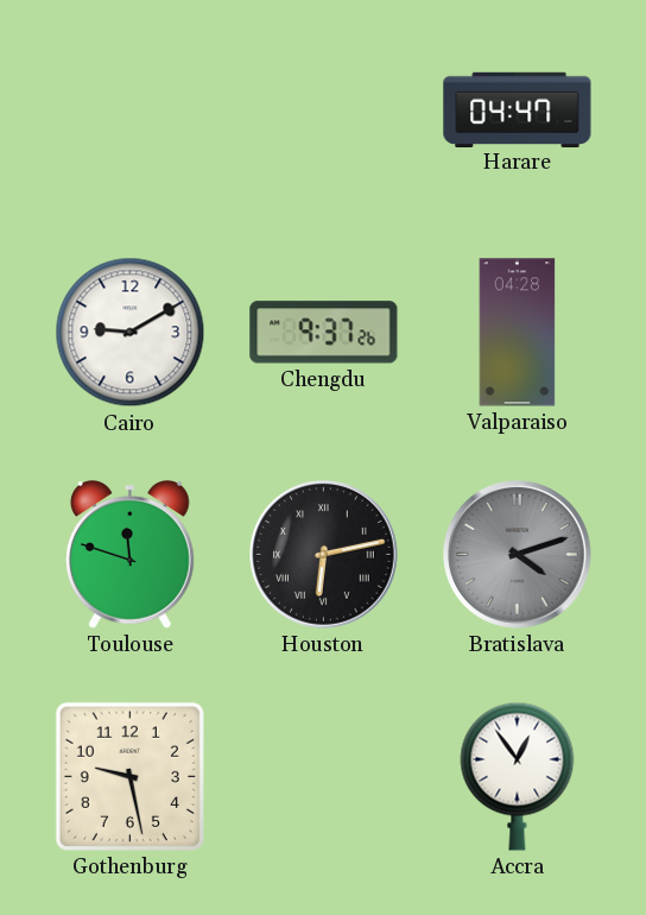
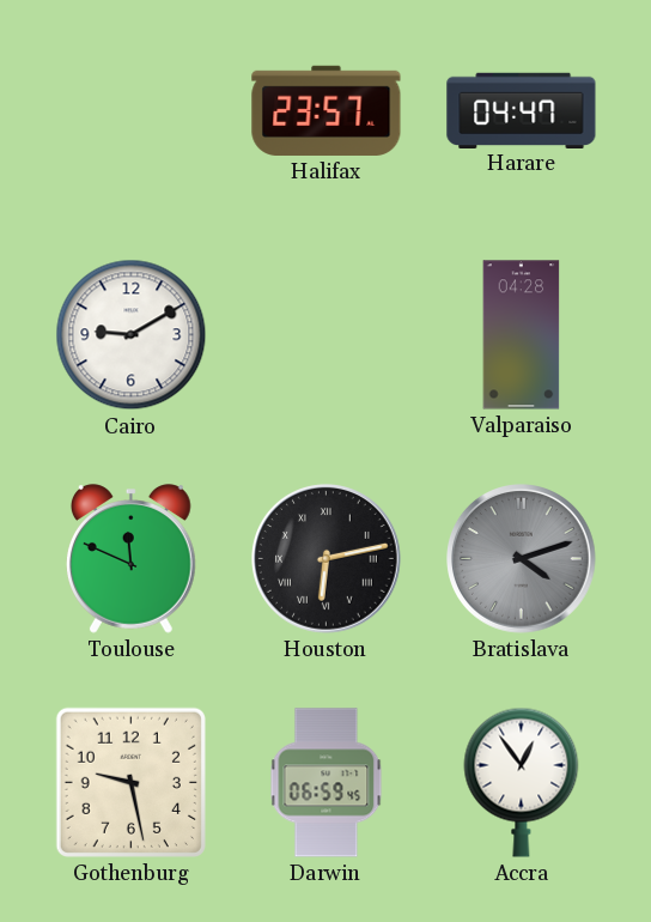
Halifax: none -> 23:57 (327, 110)
Chengdu: 9:37 -> none (324, 333)
Toulouse: 11:48 -> 11:49 (130, 559)
Darwin: none -> 06:59 (327, 783)
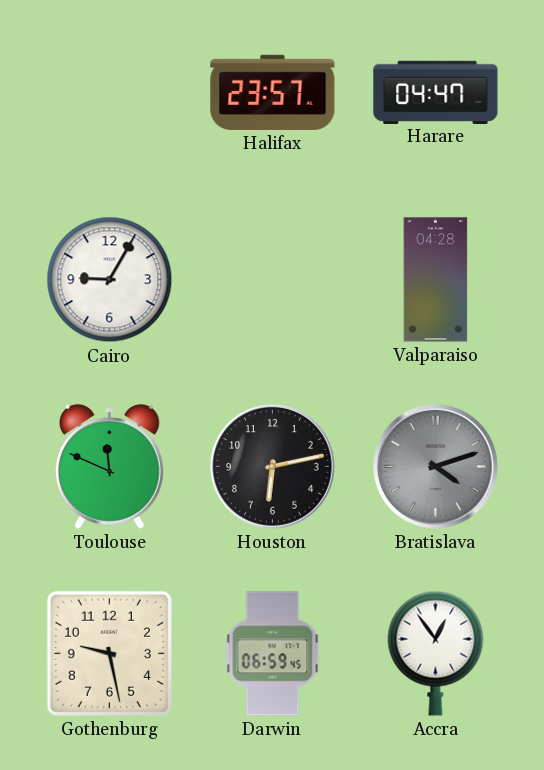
Cairo: 9:10 -> 9:05 (110, 280)
Houston numerals: Roman -> Arabic (273, 467)
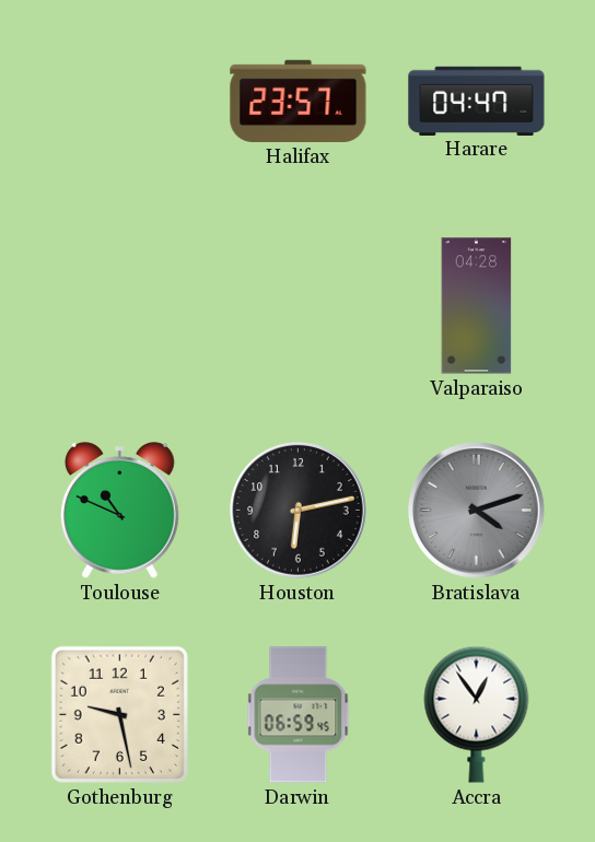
Cairo: 9:05 -> none (110, 280)
Toulouse: 11:49 -> 10:49 (119, 511)
